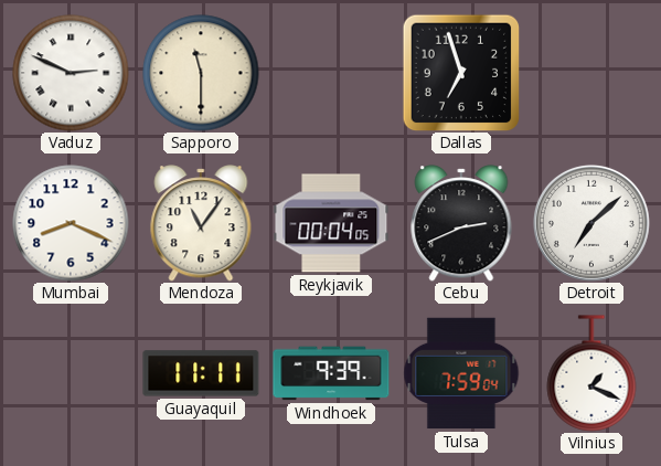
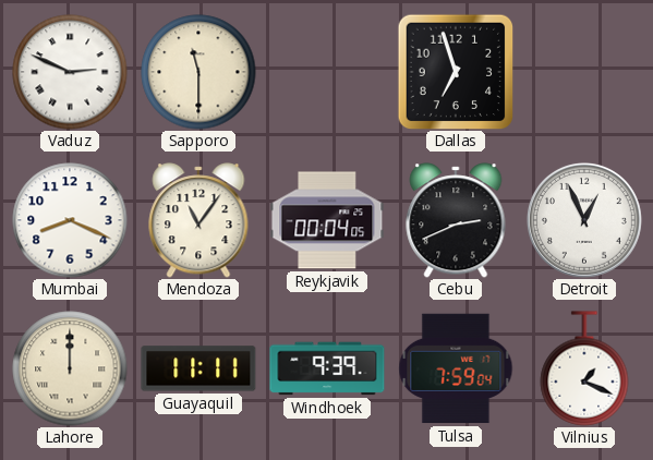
Detroit: 7:08 -> 12:56 (584, 220)
Lahore: none -> 12:00 (70, 368)
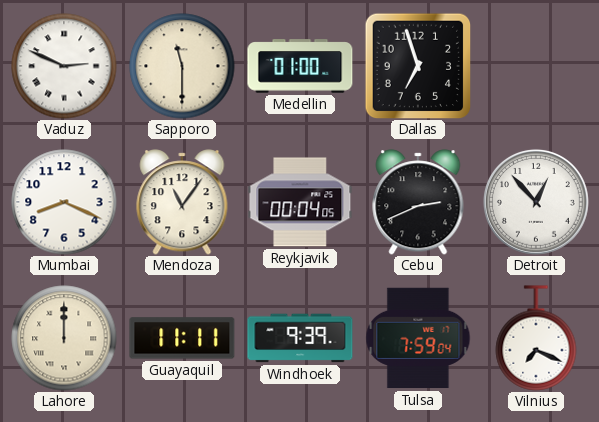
Medellin: none -> 01:00 (300, 66)
Detroit: 12:56 -> 12:53 (536, 202)
Vilnius: 1:19 -> 7:19 (536, 338)
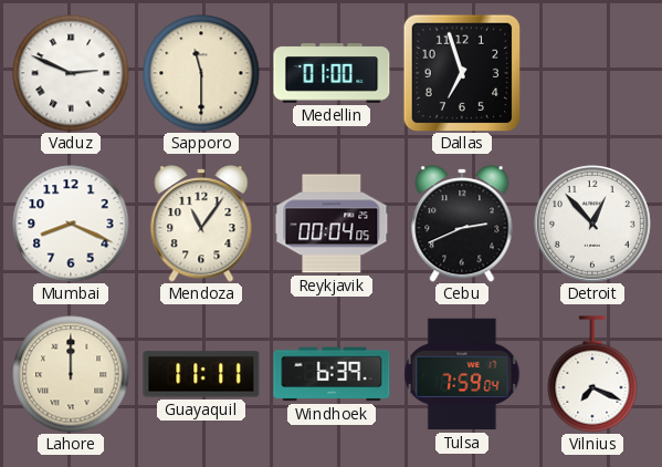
Windhoek: 9:39 -> 6:39 (332, 374)
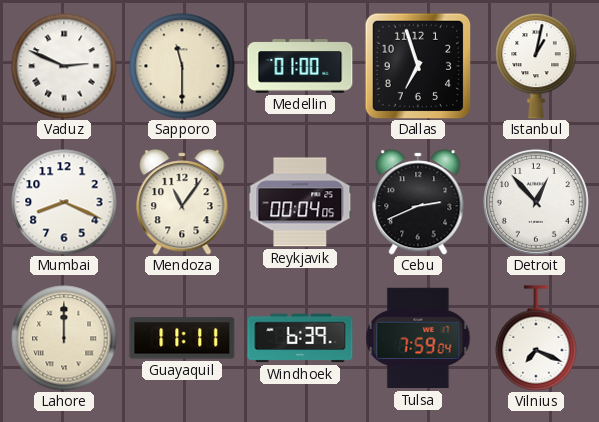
Istanbul: none -> 1:02 (536, 66)
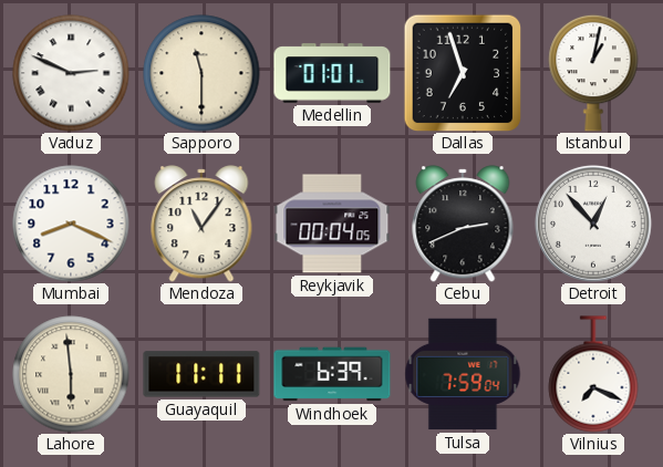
Medellin: 01:00 -> 01:01 (332, 73)
Lahore: 12:00 -> 5:59 (71, 374)
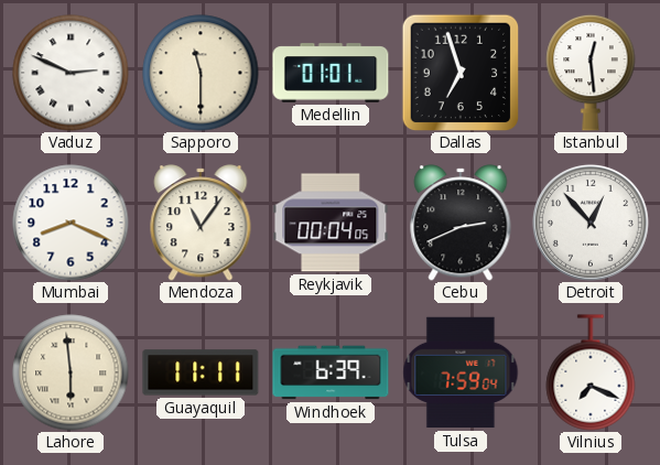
Istanbul: 1:02 -> 12:29 (591, 73)
